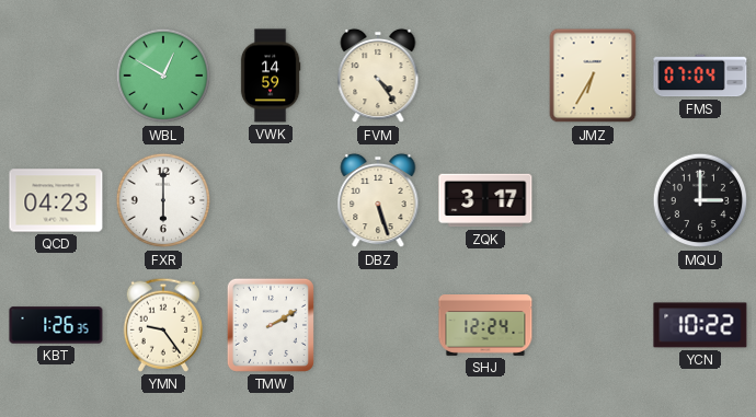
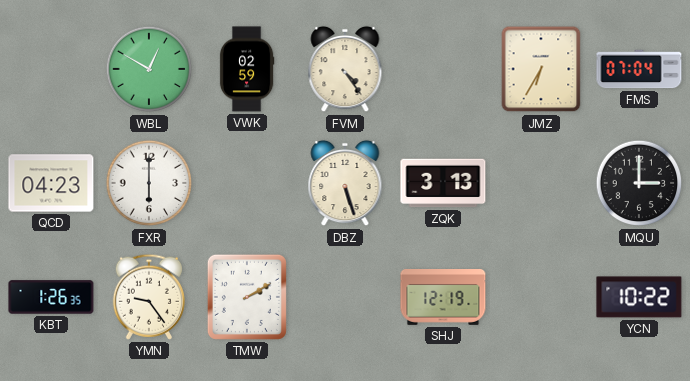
VWK: 14:59 -> 02:59 (247, 69)
ZQK: 3:17 -> 3:13 (443, 183)
SHJ: 12:24 -> 12:19 (443, 298)
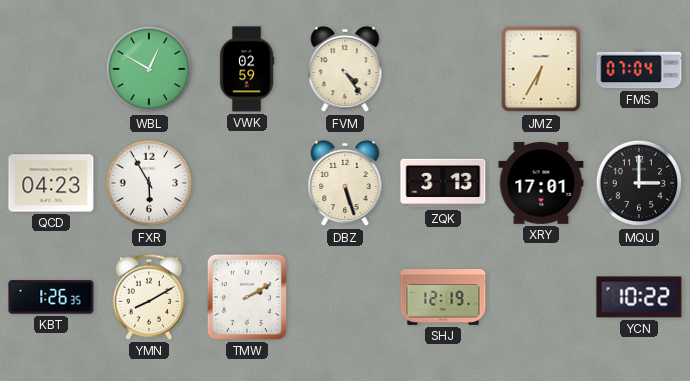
FXR: 6:00 -> 5:55 (149, 183)
XRY: none -> 17:01 (541, 184)
YMN: 9:24 -> 8:10 (149, 297)
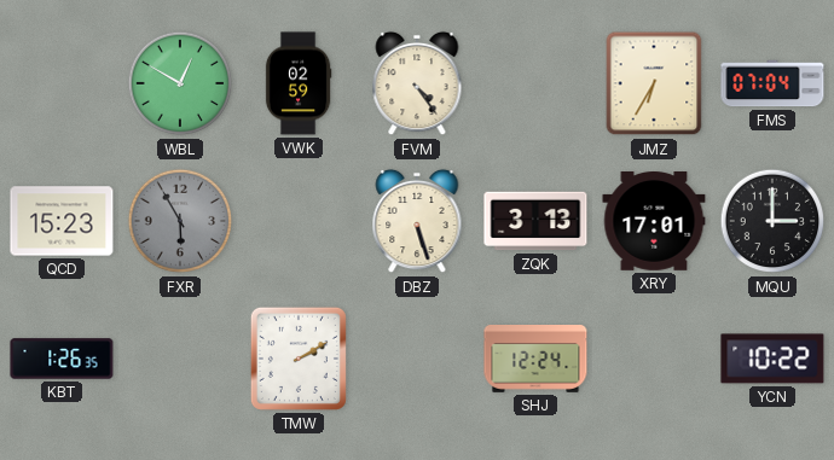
QCD: 04:23 -> 15:23 (62, 221)
FXR dial: white -> grey (180, 221)
YMN: 8:10 -> none (149, 297)
SHJ: 12:19 -> 12:24 (535, 360)
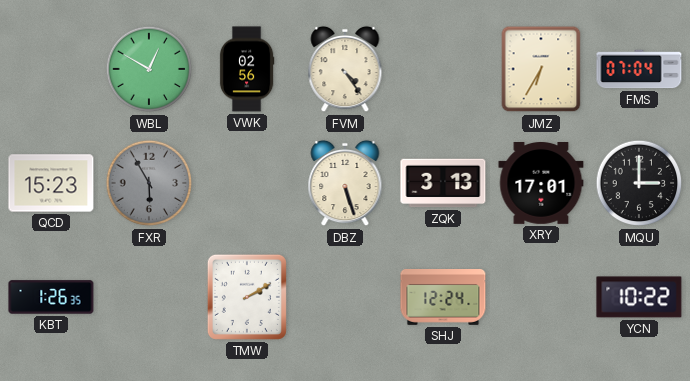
VWK: 02:59 -> 02:56 (247, 69)
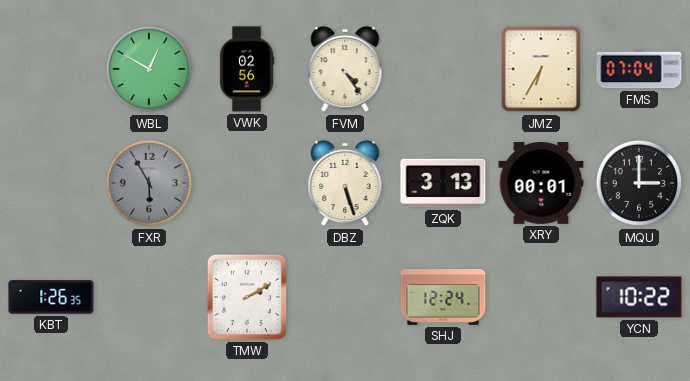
QCD: 15:23 -> none (51, 183)
XRY: 17:01 -> 00:01 (541, 184)
